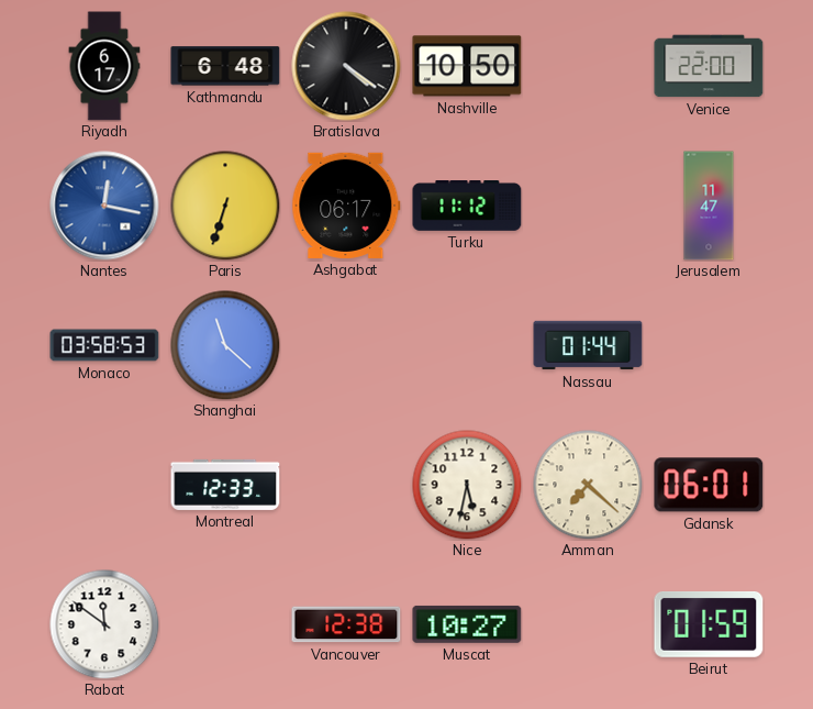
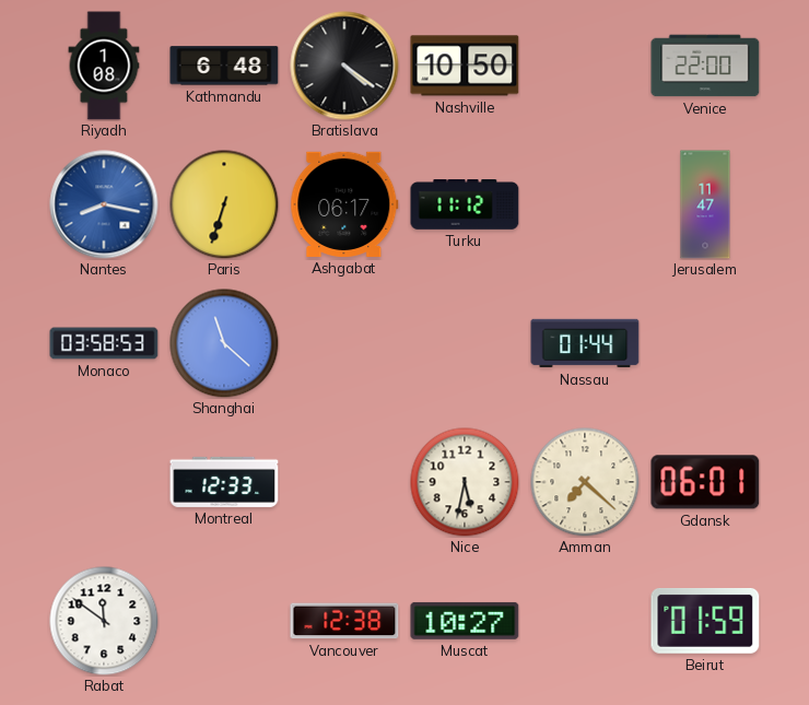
Riyadh: 6:17 -> 1:08 (104, 66)
Nantes: 12:17 -> 8:17 (104, 204)
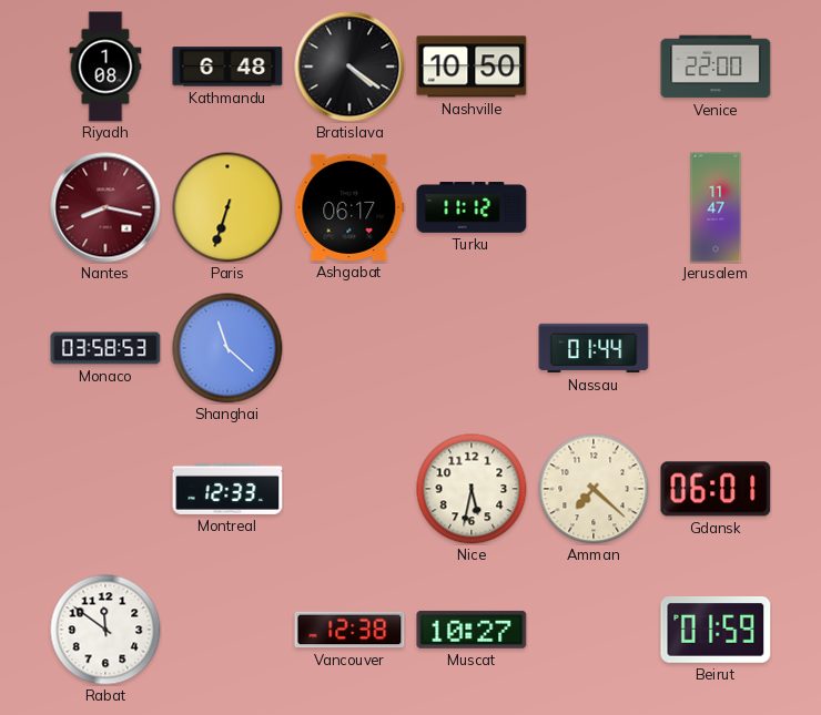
Nantes dial: blue -> burgundy (105, 207)
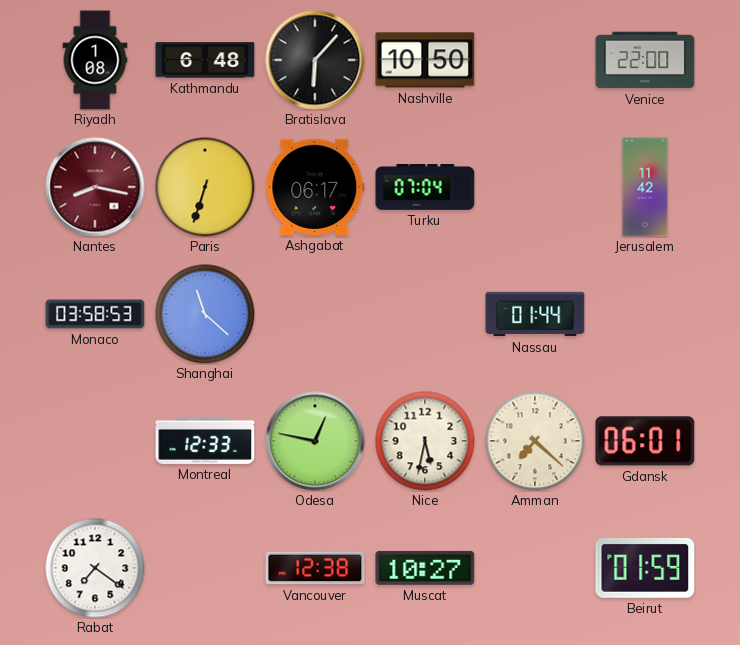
Bratislava: 4:21 -> 6:07 (315, 60)
Turku: 11:12 -> 07:04 (425, 188)
Jerusalem: 11:47 -> 11:42 (645, 187)
Odesa: none -> 12:47 (315, 441)
Rabat: 11:51 -> 7:21 (95, 568)
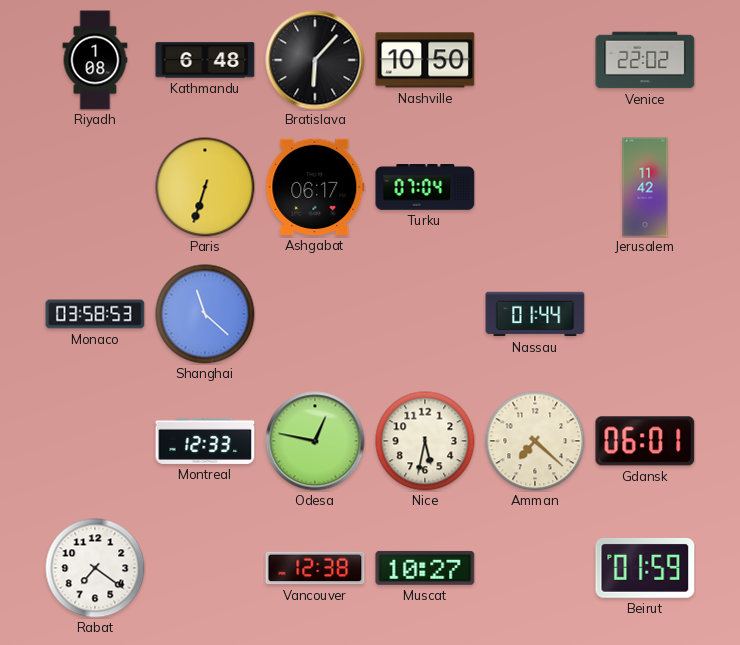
Venice: 22:00 -> 22:02 (645, 60)
Nantes: 8:17 -> none (95, 187)
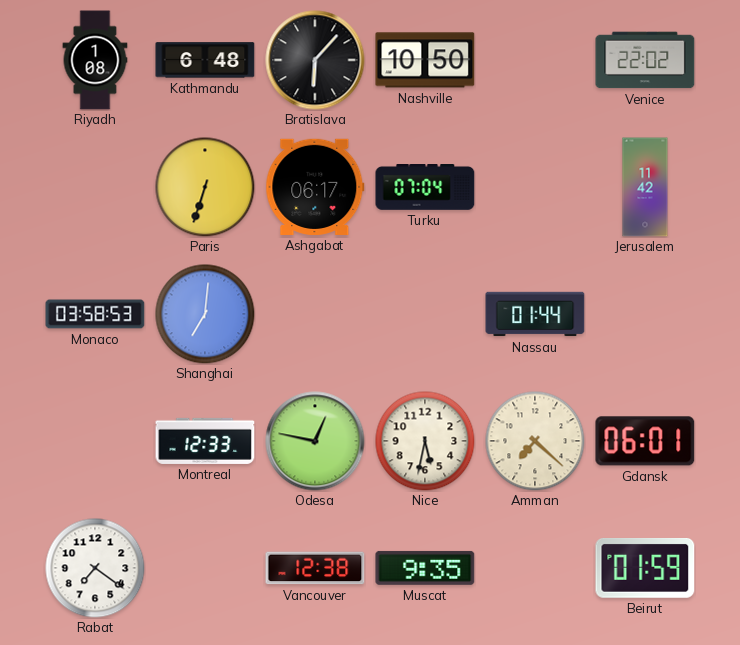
Shanghai: 11:22 -> 7:01 (205, 314)
Muscat: 10:27 -> 9:35 (425, 568)
